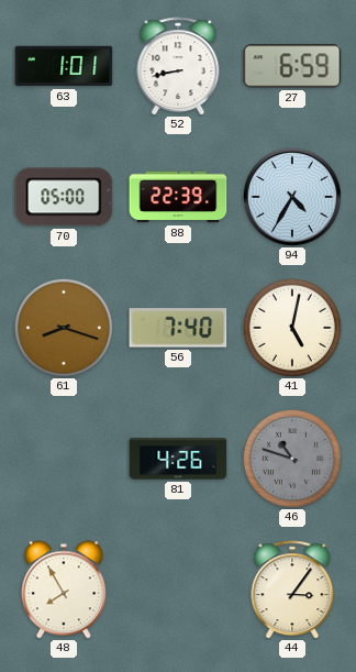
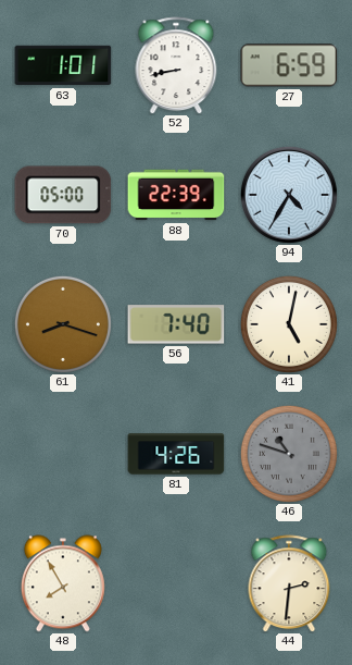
44: 3:06 -> 2:31 (289, 583)
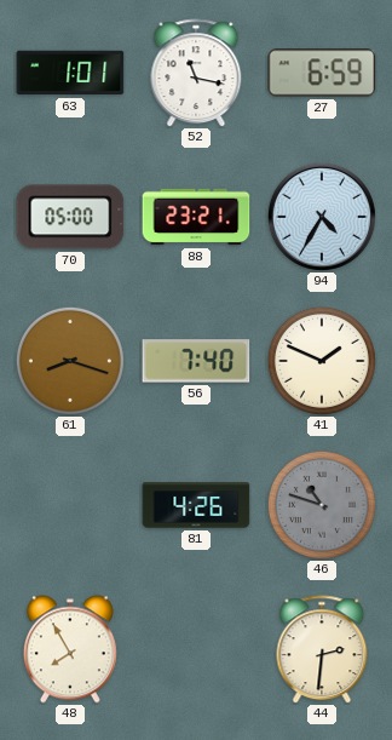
52: 8:43 -> 11:17 (196, 73)
88: 22:39 -> 23:21 (196, 217)
41: 5:02 -> 1:49 (322, 361)
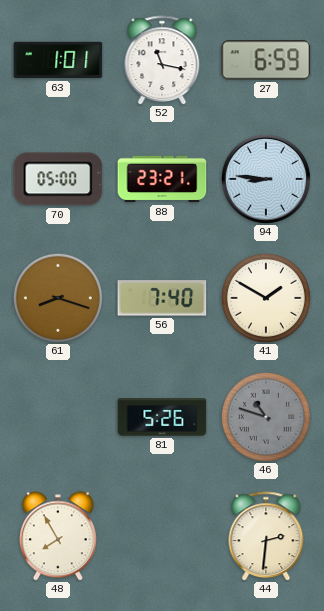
94: 4:35 -> 8:46 (266, 179)
41: 1:49 -> 1:50 (266, 298)
81: 4:26 -> 5:26 (162, 417)
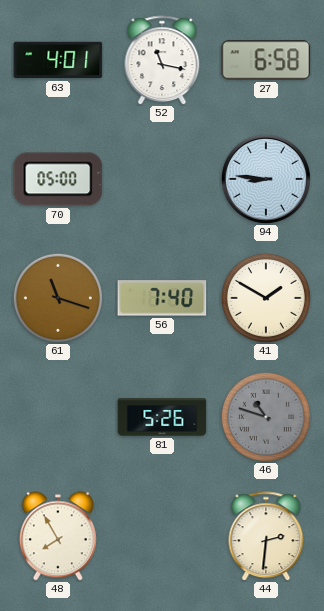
63: 1:01 -> 4:01 (58, 60)
27: 6:59 -> 6:58 (266, 60)
88: 23:21 -> none (162, 179)
61: 8:18 -> 11:18 (58, 298)
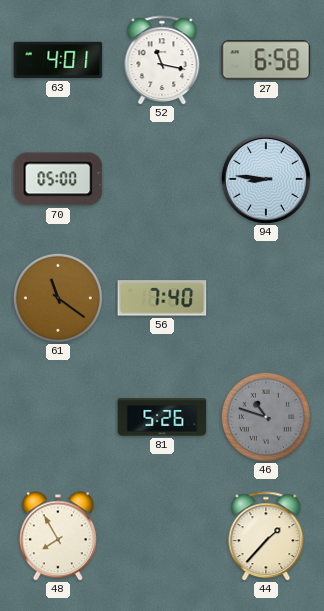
61: 11:18 -> 11:21 (58, 298)
41: 1:50 -> none (266, 298)
44: 2:31 -> 1:37 (266, 536)
